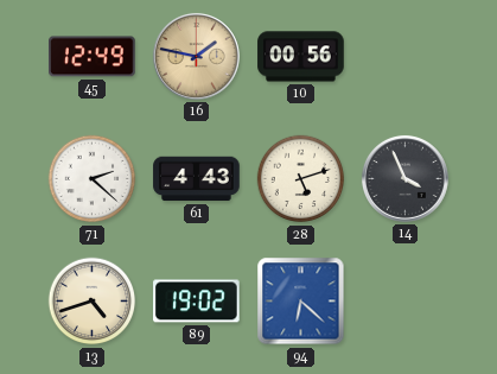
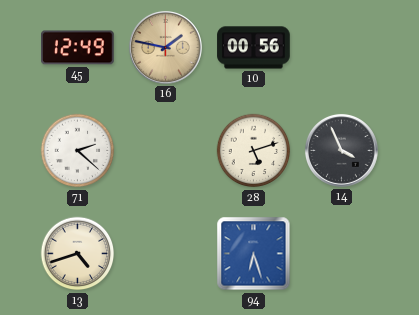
61: 4:43 -> none (197, 179)
89: 19:02 -> none (197, 302)
94: 6:22 -> 6:27 (254, 254)
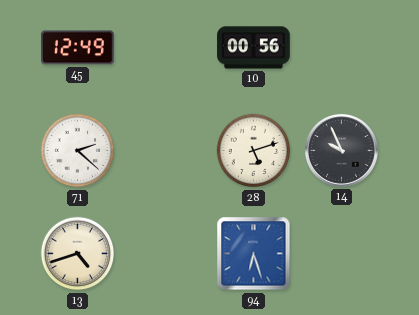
16: 1:47 -> none (165, 47)
14: 3:56 -> 9:56 (341, 150)
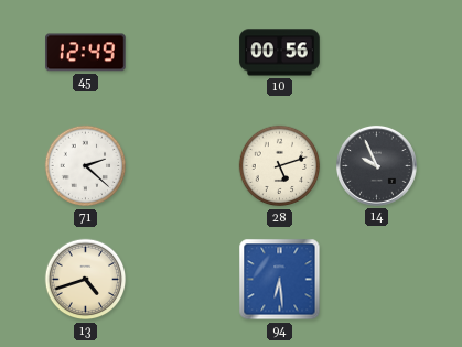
94: 6:27 -> 6:29 (280, 280)
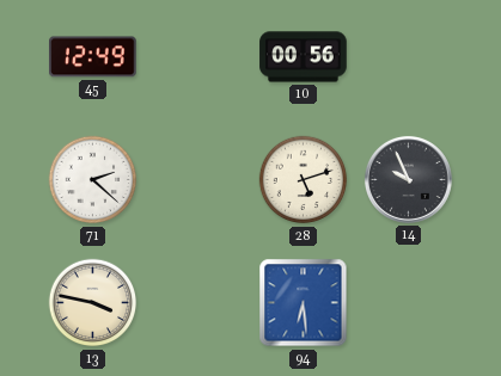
13: 4:42 -> 3:47 (93, 303)
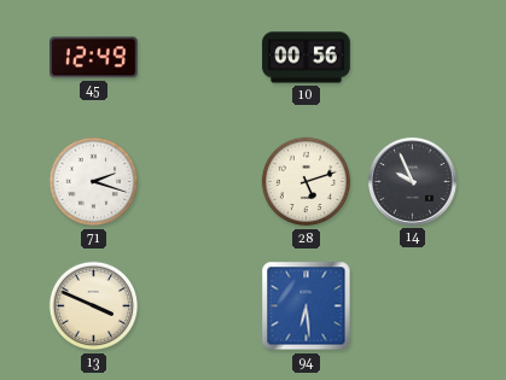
71: 2:22 -> 2:18 (94, 182)
13: 3:47 -> 3:49 (94, 306)
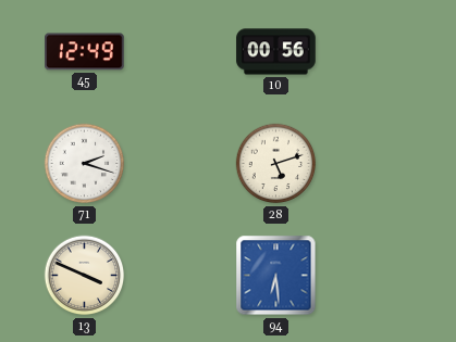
14: 9:56 -> none (412, 181)
